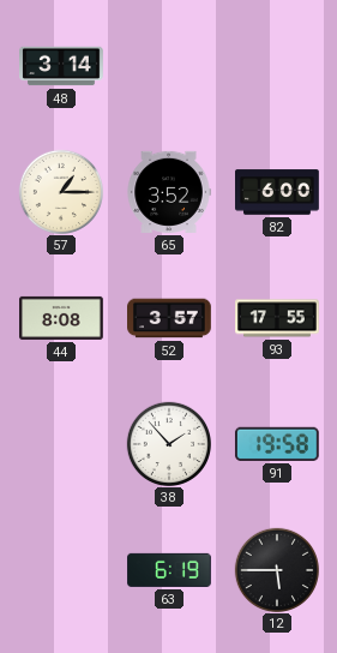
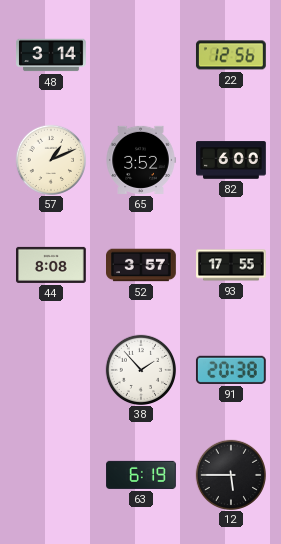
22: none -> 12:56 (231, 55)
57: 1:15 -> 1:11 (50, 159)
91: 19:58 -> 20:38 (231, 370)
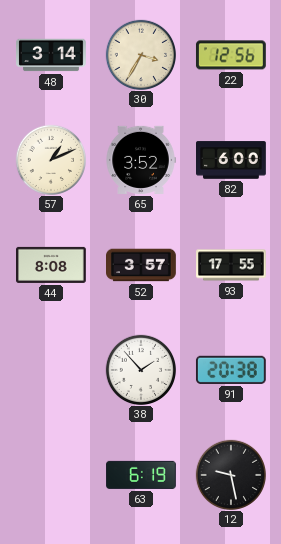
30: none -> 3:35 (140, 54)
12: 5:45 -> 9:28 (230, 474)
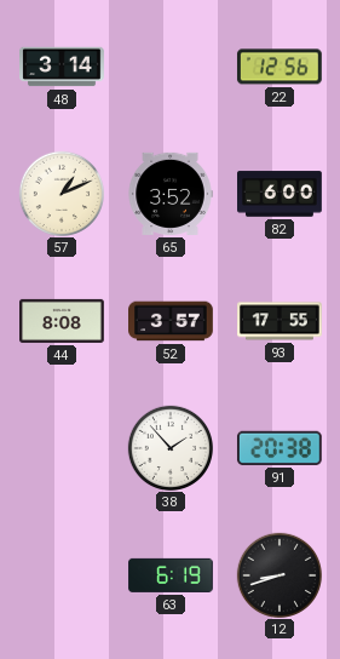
30: 3:35 -> none (140, 54)
12: 9:28 -> 8:42 (278, 574)
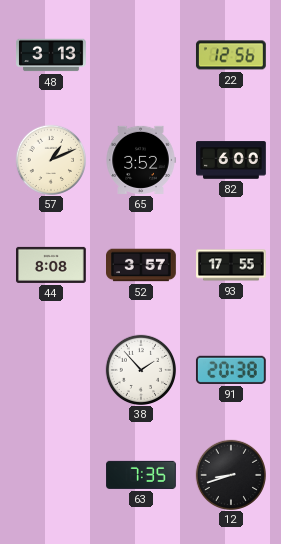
48: 3:14 -> 3:13 (52, 55)
63: 6:19 -> 7:35 (142, 475)
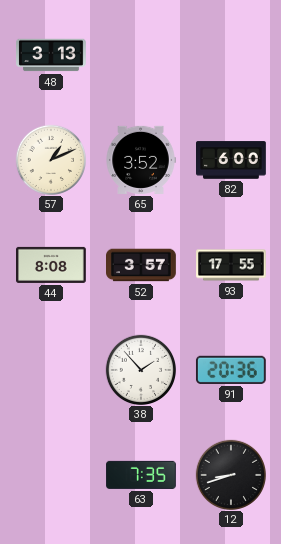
22: 12:56 -> none (231, 55)
91: 20:38 -> 20:36 (231, 370)
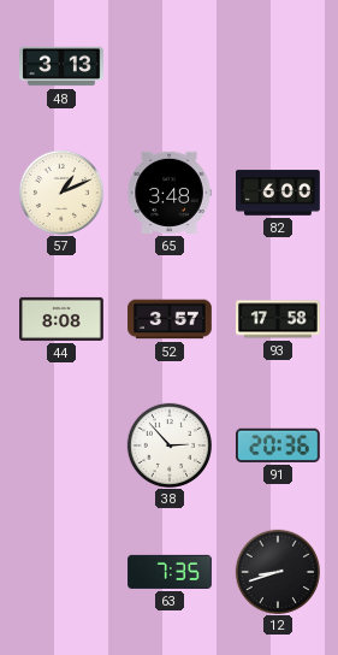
65: 3:52 -> 3:48 (170, 193)
93: 17:55 -> 17:58 (278, 319)
38: 1:53 -> 2:53 (168, 444)
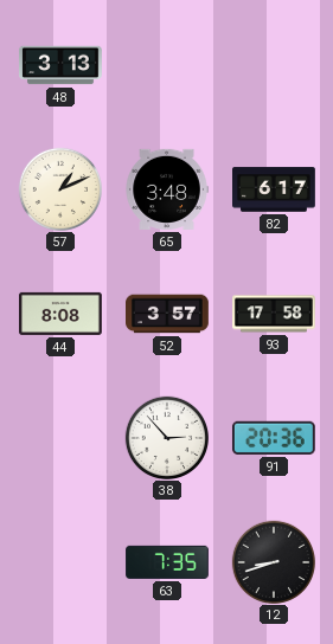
82: 6:00 -> 6:17 (274, 189)
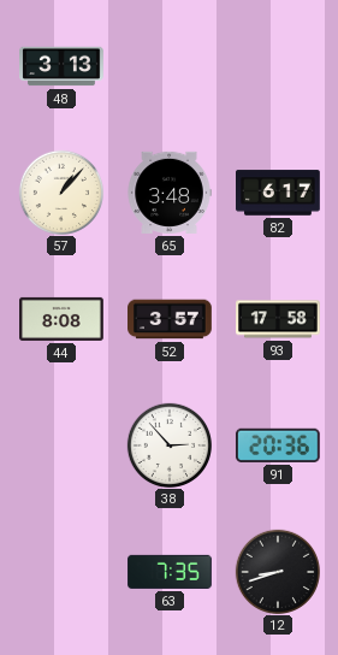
57: 1:11 -> 1:07 (60, 191)
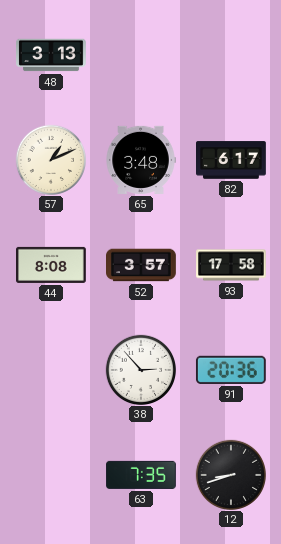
57: 1:07 -> 1:11 (50, 159)
